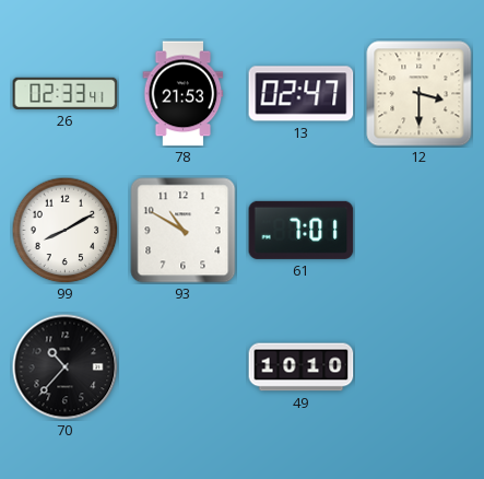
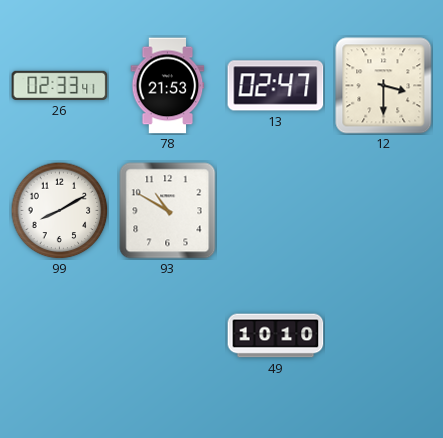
61: 7:01 -> none (302, 230)
70: 10:37 -> none (66, 367)
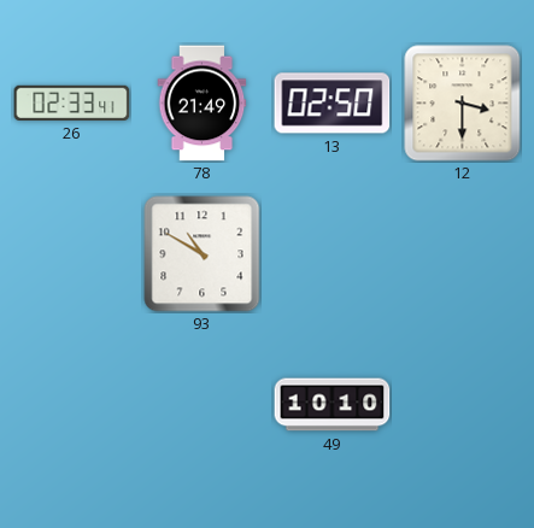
78: 21:53 -> 21:49 (203, 104)
13: 02:47 -> 02:50 (333, 104)
99: 8:10 -> none (59, 210)
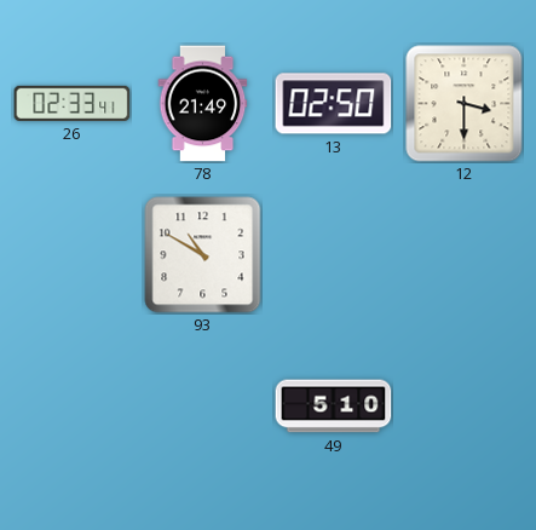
49: 10:10 -> 5:10 (334, 407)
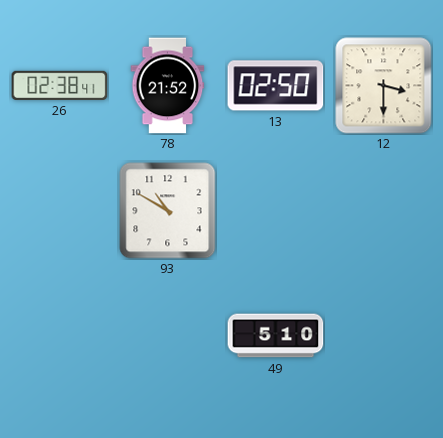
26: 02:33 -> 02:38 (60, 85)
78: 21:49 -> 21:52 (168, 86)
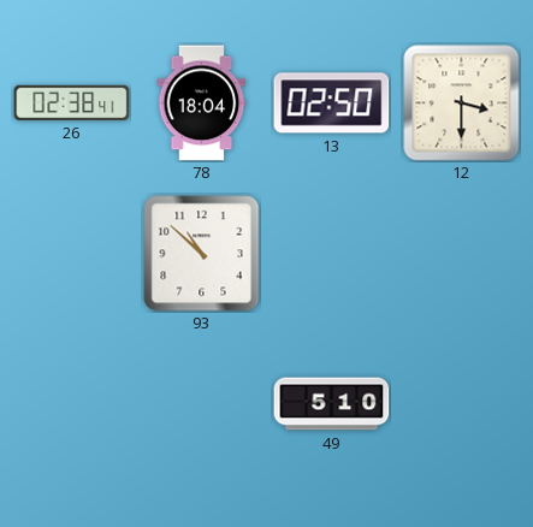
78: 21:52 -> 18:04 (202, 103)
93: 10:50 -> 10:52 (202, 254)
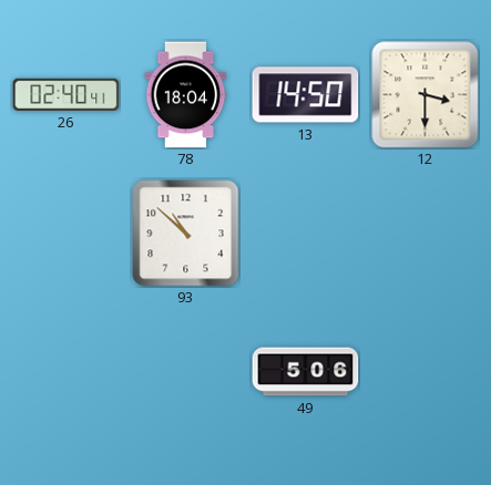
26: 02:38 -> 02:40 (67, 94)
13: 02:50 -> 14:50 (306, 95)
49: 5:10 -> 5:06 (306, 372)
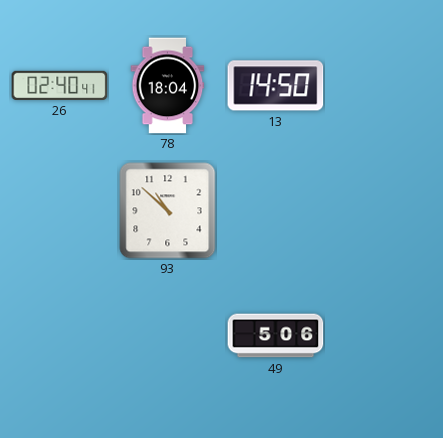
12: 3:30 -> none (426, 95)
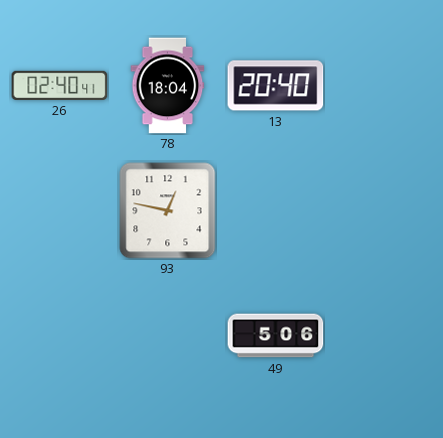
13: 14:50 -> 20:40 (276, 86)
93: 10:52 -> 12:47 (168, 211)
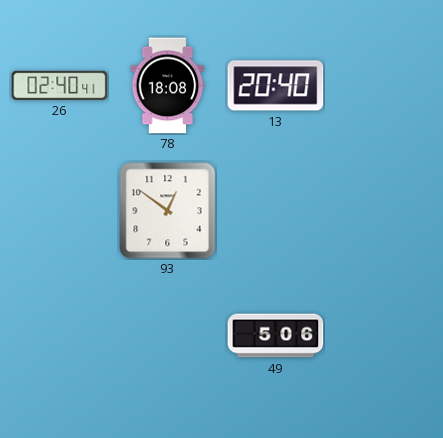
78: 18:04 -> 18:08 (168, 86)
93: 12:47 -> 12:51 (168, 211)
